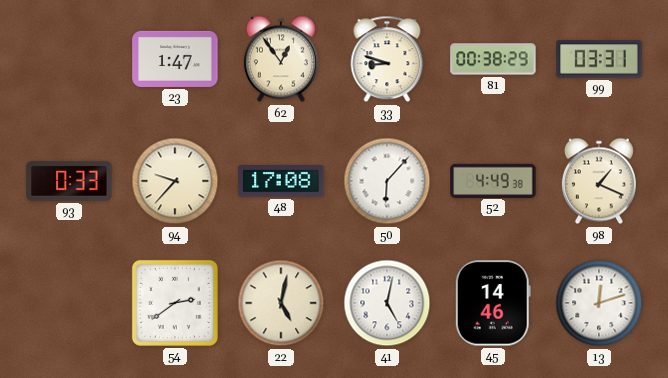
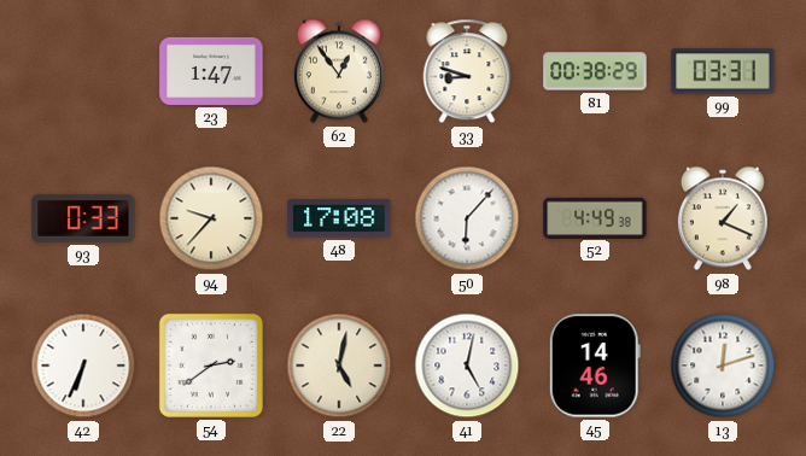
42: none -> 6:34 (83, 366)
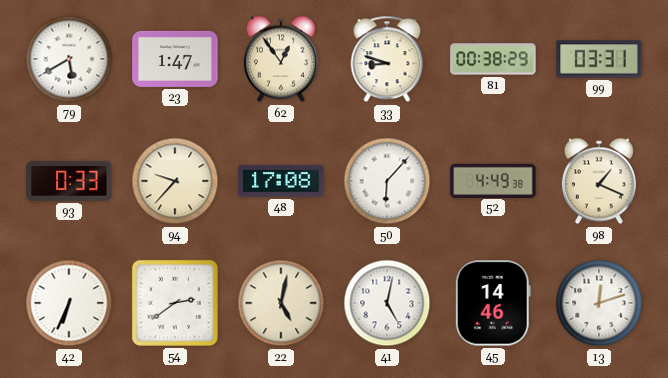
79: none -> 5:40 (69, 59)
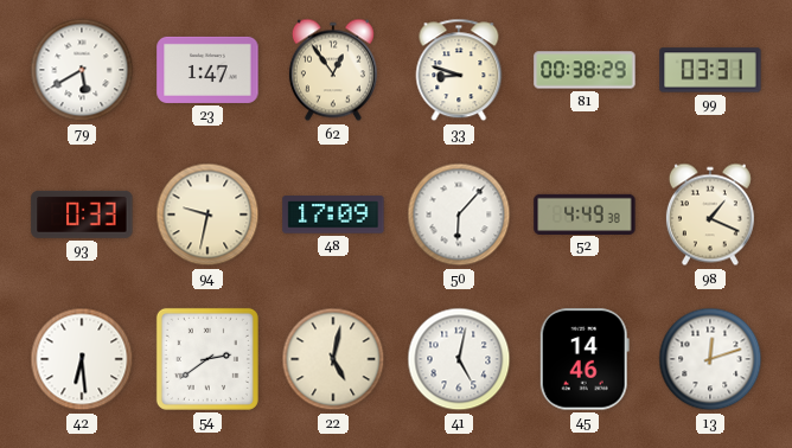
94: 9:37 -> 9:32 (207, 215)
48: 17:08 -> 17:09 (333, 215)
42: 6:34 -> 6:29 (82, 359)
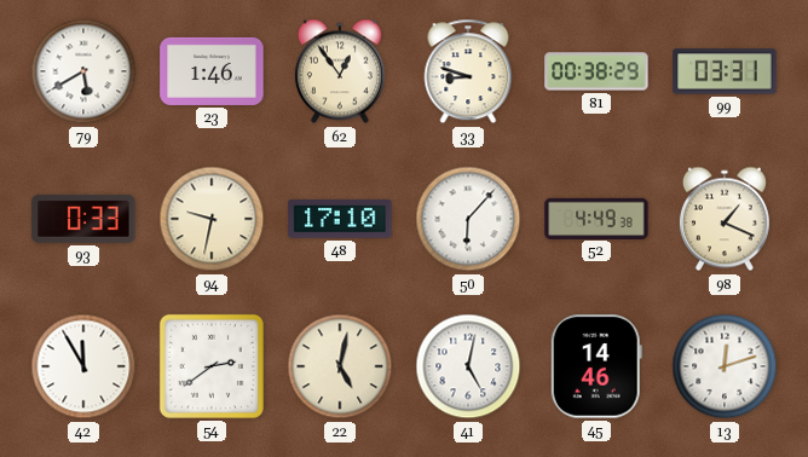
23: 1:47 -> 1:46 (212, 71)
48: 17:09 -> 17:10 (340, 219)
42: 6:29 -> 11:55 (83, 366)
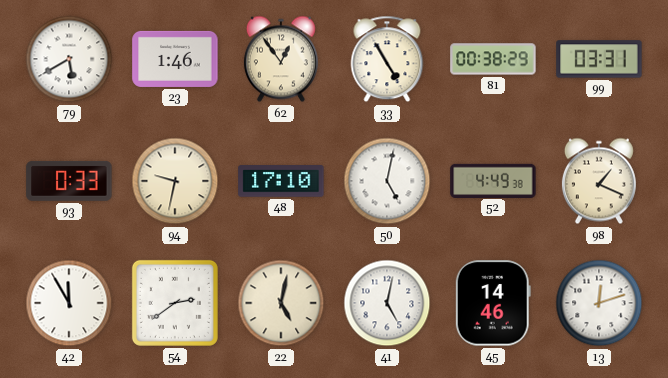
33: 8:48 -> 4:55 (387, 59)
50: 6:07 -> 5:02 (387, 181)
